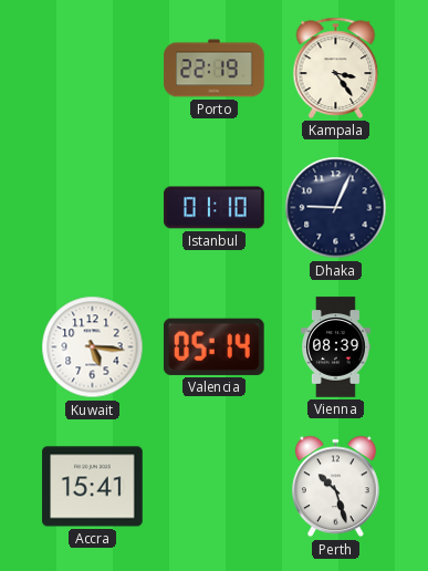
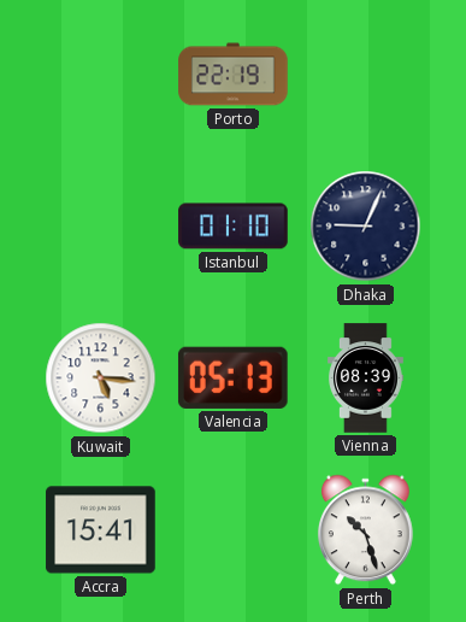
Kampala: 3:24 -> none (336, 68)
Valencia: 05:14 -> 05:13 (232, 377)
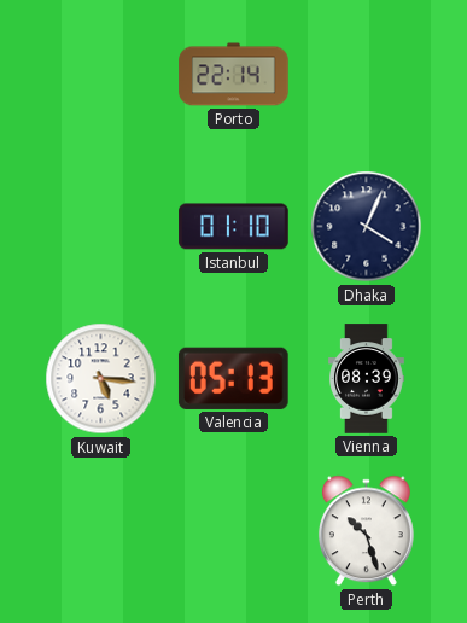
Porto: 22:19 -> 22:14 (234, 75)
Dhaka: 9:04 -> 4:04 (367, 227)
Accra: 15:41 -> none (101, 530)
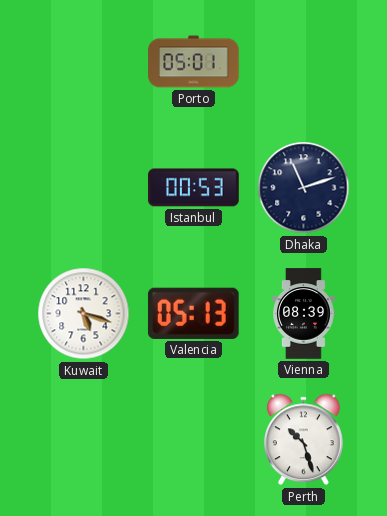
Porto: 22:14 -> 05:01 (194, 62)
Istanbul: 01:10 -> 00:53 (194, 188)
Dhaka: 4:04 -> 11:12 (304, 188)
Kuwait: 5:16 -> 5:18 (84, 314)
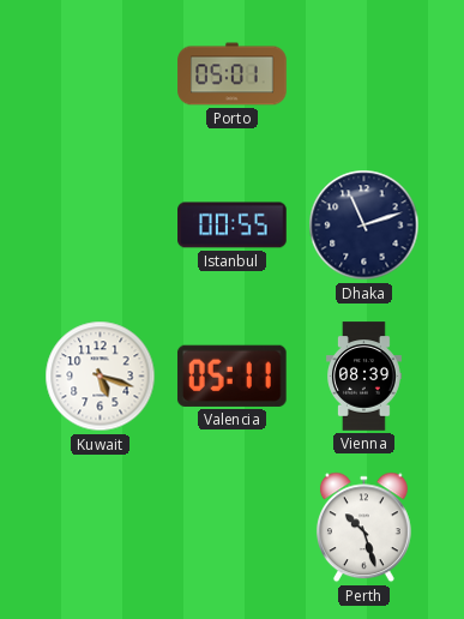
Istanbul: 00:53 -> 00:55 (233, 226)
Valencia: 05:13 -> 05:11 (231, 375)
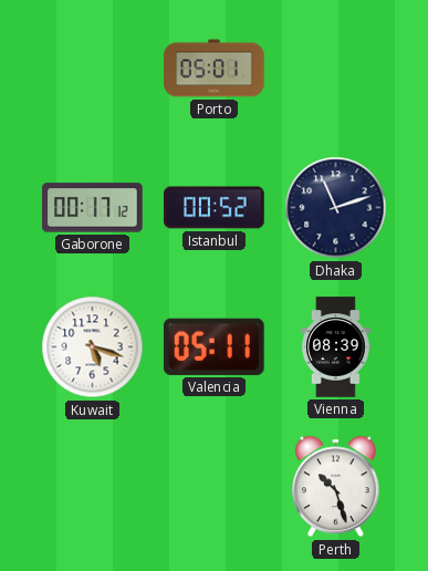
Gaborone: none -> 00:17 (93, 208)
Istanbul: 00:55 -> 00:52 (215, 208)
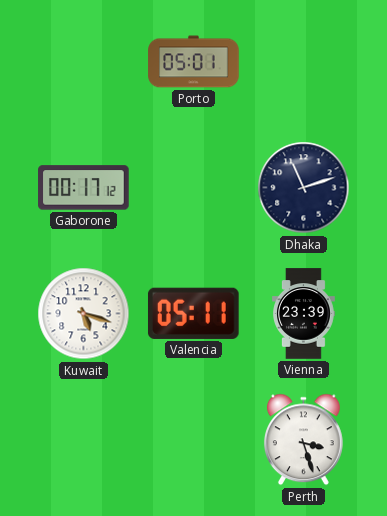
Istanbul: 00:52 -> none (215, 208)
Vienna: 08:39 -> 23:39 (304, 314)
Perth: 10:27 -> 3:27 (303, 440)
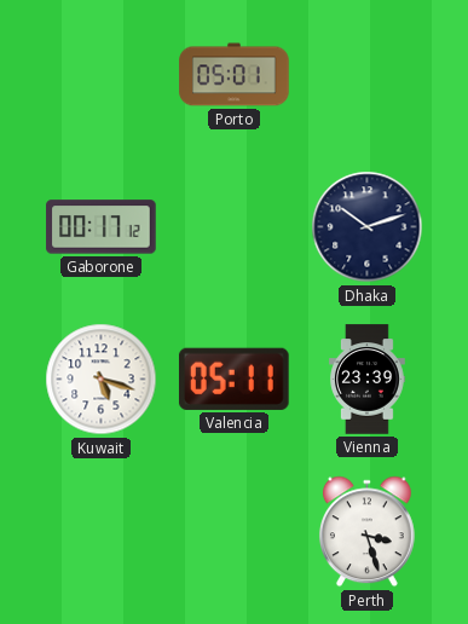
Dhaka: 11:12 -> 10:12 (368, 227)
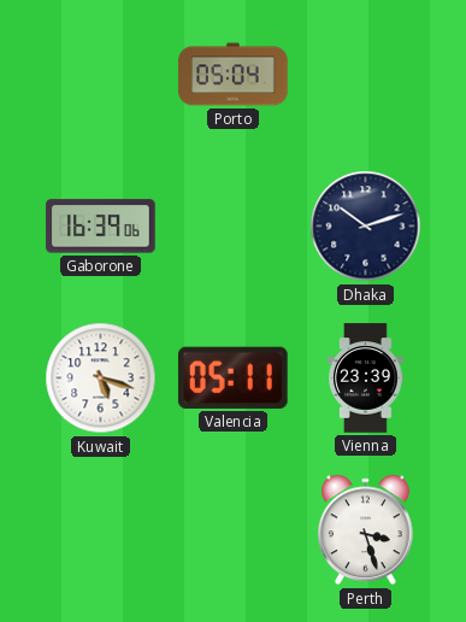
Porto: 05:01 -> 05:04 (234, 75)
Gaborone: 00:17 -> 16:39 (101, 227)
